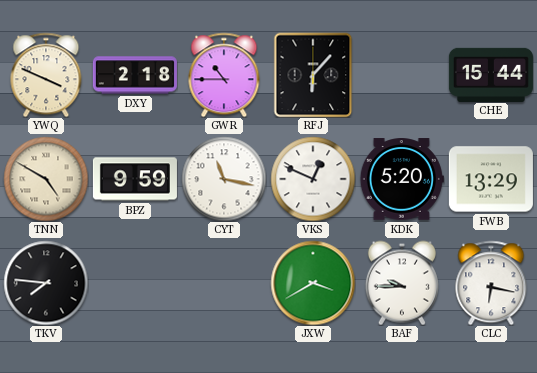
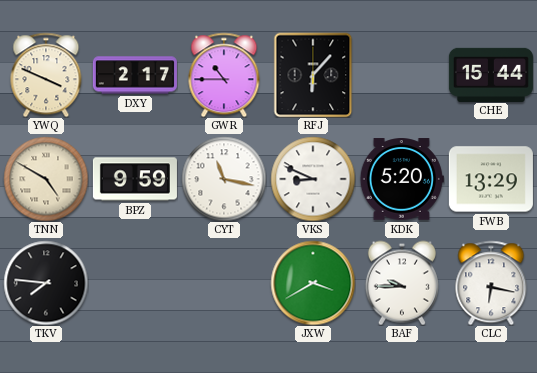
DXY: 2:18 -> 2:17 (135, 75)
VKS: 12:49 -> 8:49 (313, 179)
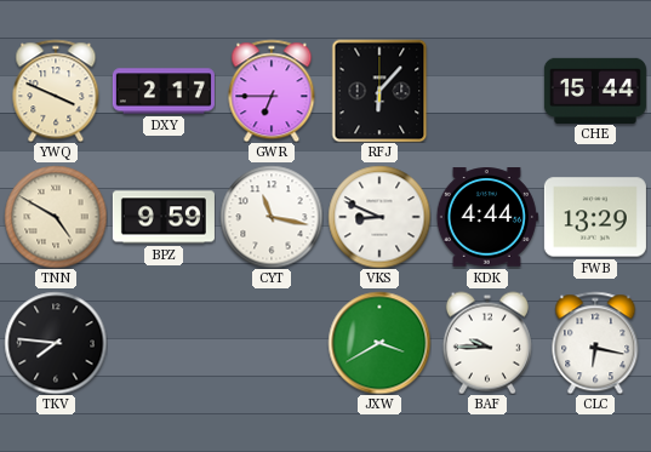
GWR: 10:45 -> 6:45 (272, 91)
KDK: 5:20 -> 4:44 (487, 217)
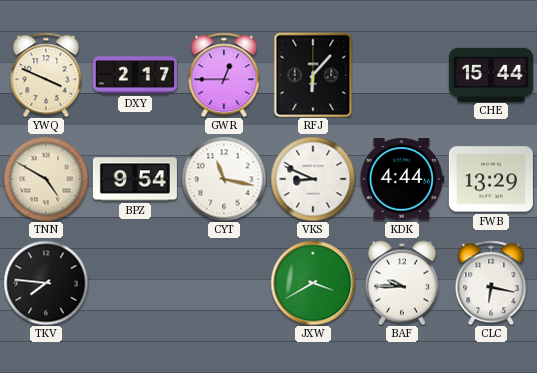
GWR: 6:45 -> 12:45 (224, 75)
BPZ: 9:59 -> 9:54 (135, 179)
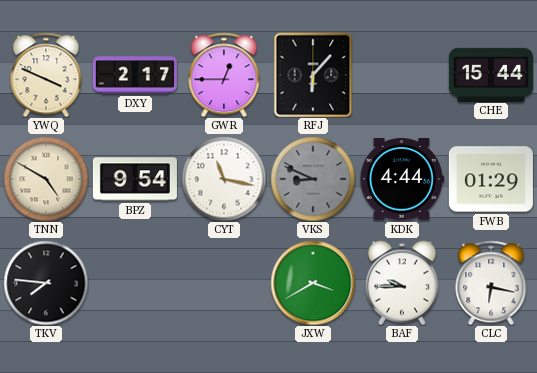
VKS dial: white -> grey (313, 179)
FWB: 13:29 -> 01:29 (491, 179)
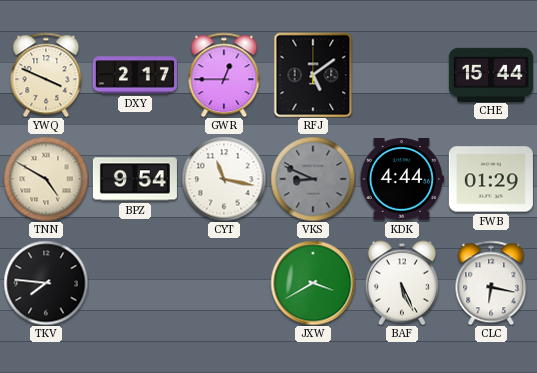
RFJ: 6:07 -> 5:09 (313, 75)
BAF: 9:45 -> 5:26 (402, 283)
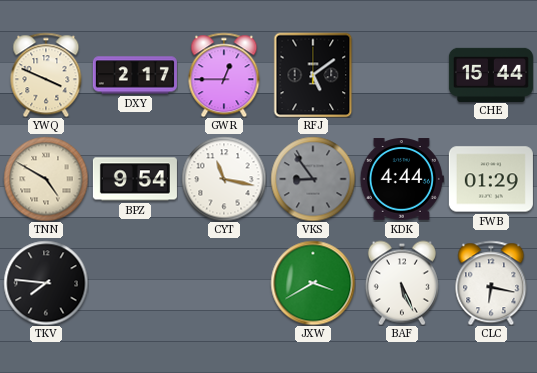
VKS: 8:49 -> 8:54 (313, 179)
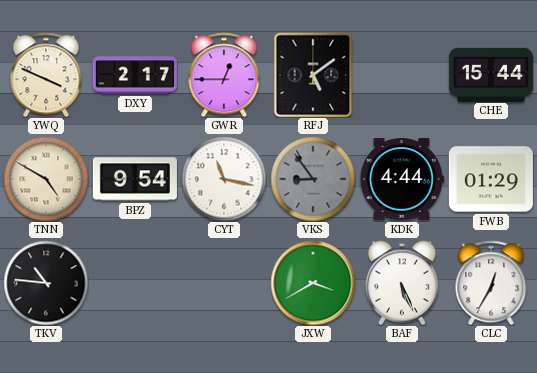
TKV: 7:46 -> 10:46 (46, 283)
CLC: 6:17 -> 12:35 (491, 283)
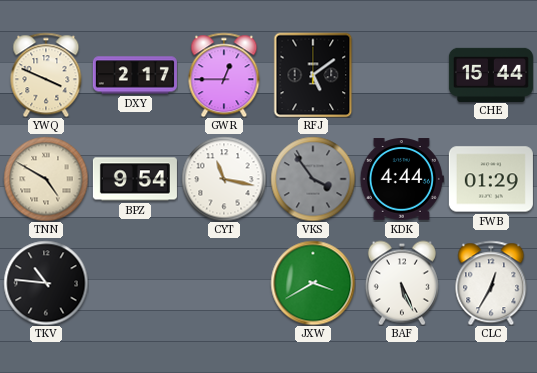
VKS: 8:54 -> 3:54 (313, 179)
